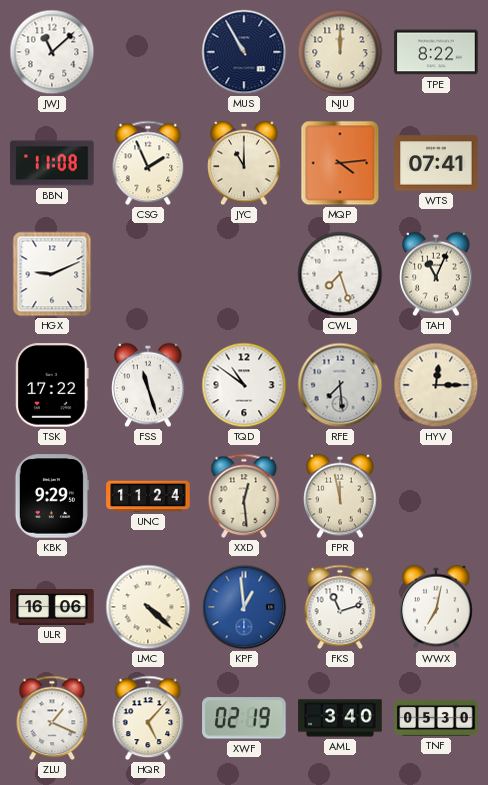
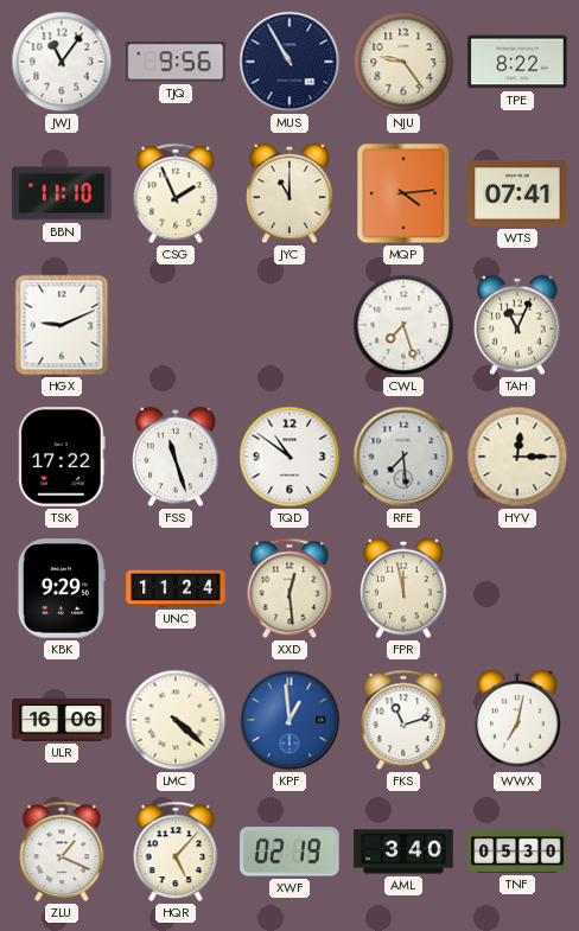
JWJ: 11:08 -> 11:06 (62, 62)
TJQ: none -> 9:56 (176, 62)
NJU: 12:00 -> 9:24 (403, 62)
BBN: 11:08 -> 11:10 (62, 193)
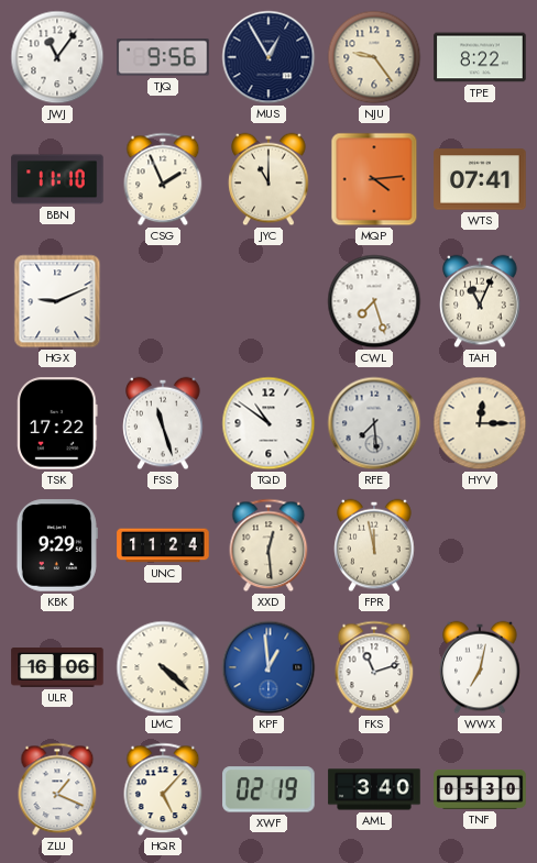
MUS: 10:55 -> 12:55 (268, 57)
